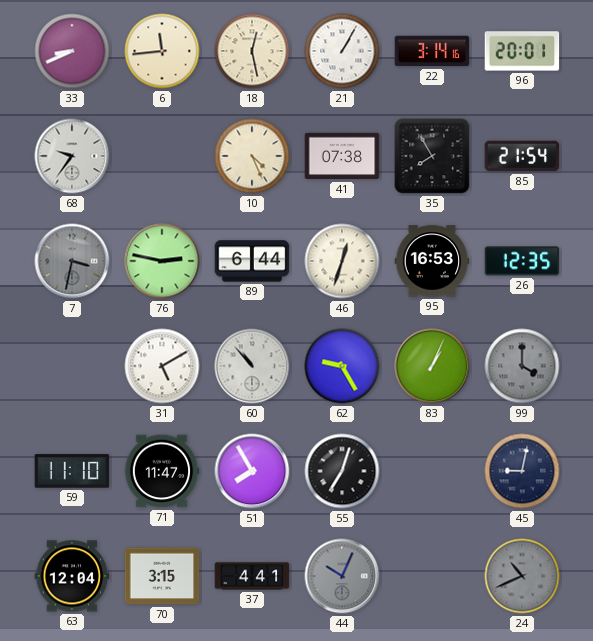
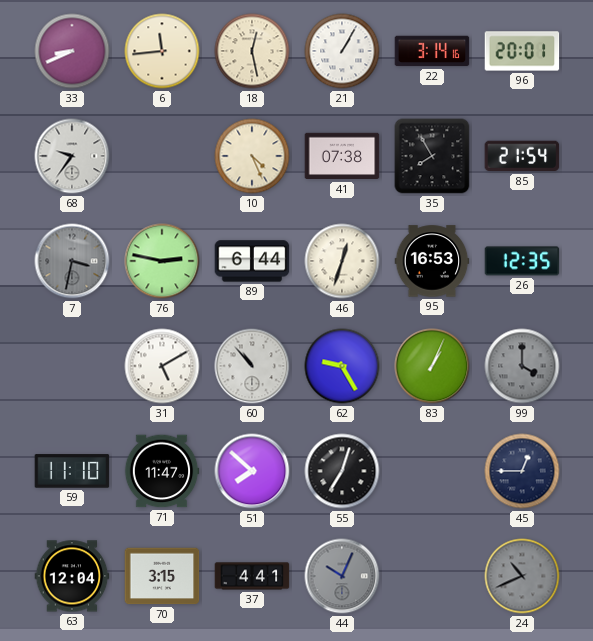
51: 7:55 -> 7:52 (252, 471)
45: 9:02 -> 12:45 (522, 471)
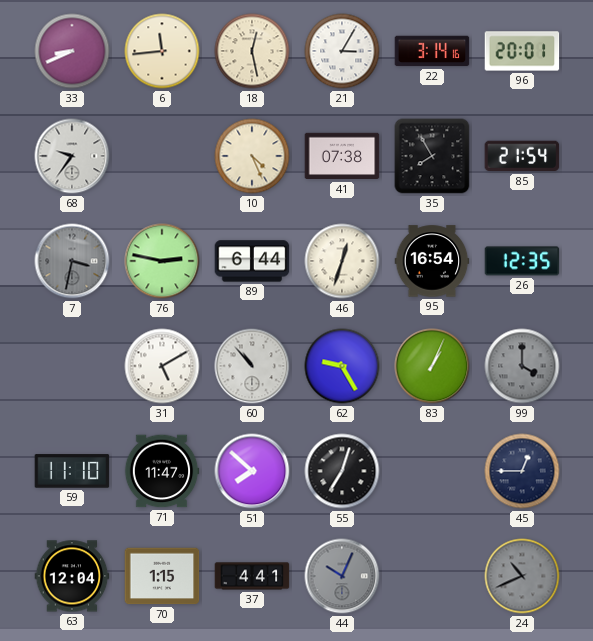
21: 1:05 -> 3:05 (342, 51)
95: 16:53 -> 16:54 (432, 261)
70: 3:15 -> 1:15 (162, 576)
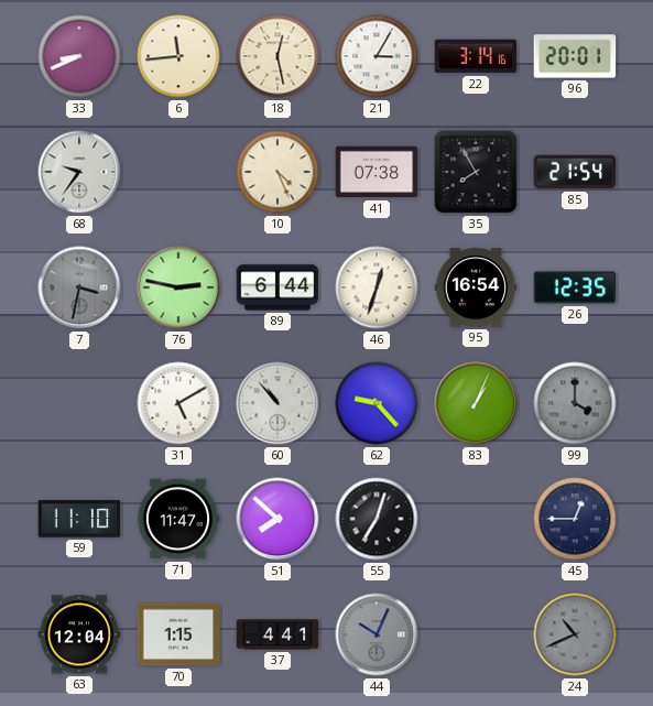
62: 9:25 -> 9:23 (377, 403)
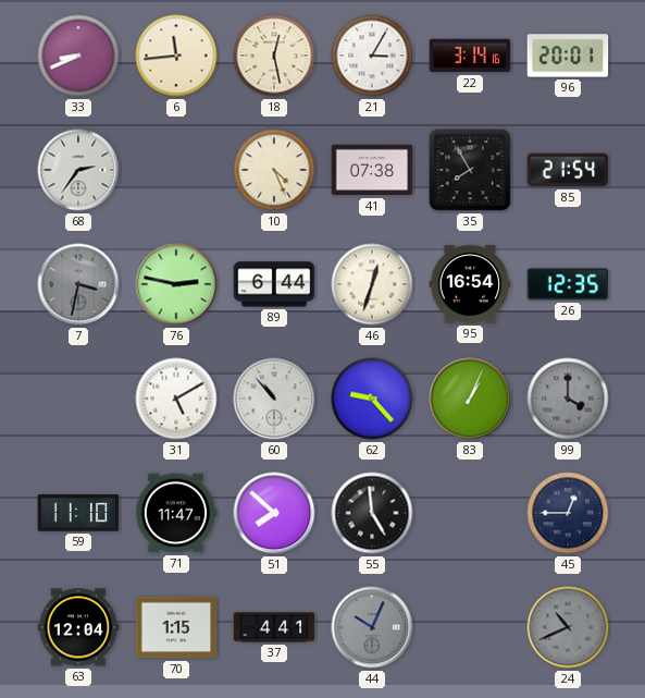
68: 9:36 -> 2:36 (78, 170)
55: 7:03 -> 4:59 (372, 513)
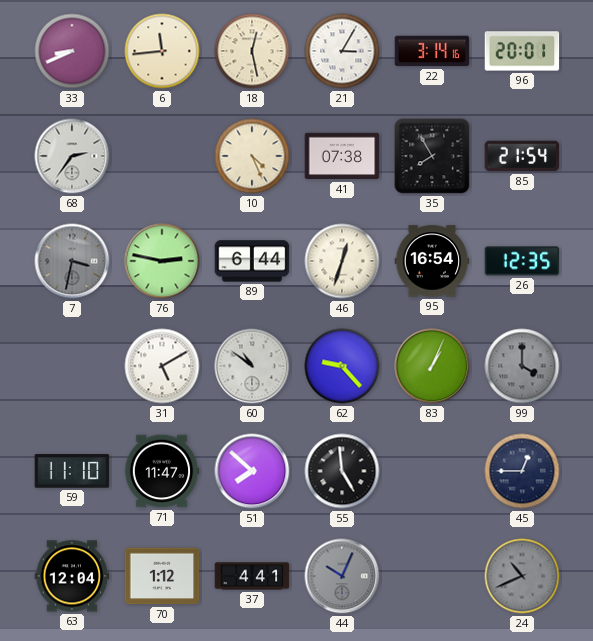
60: 10:53 -> 10:51 (252, 366)
70: 1:15 -> 1:12 (162, 576)
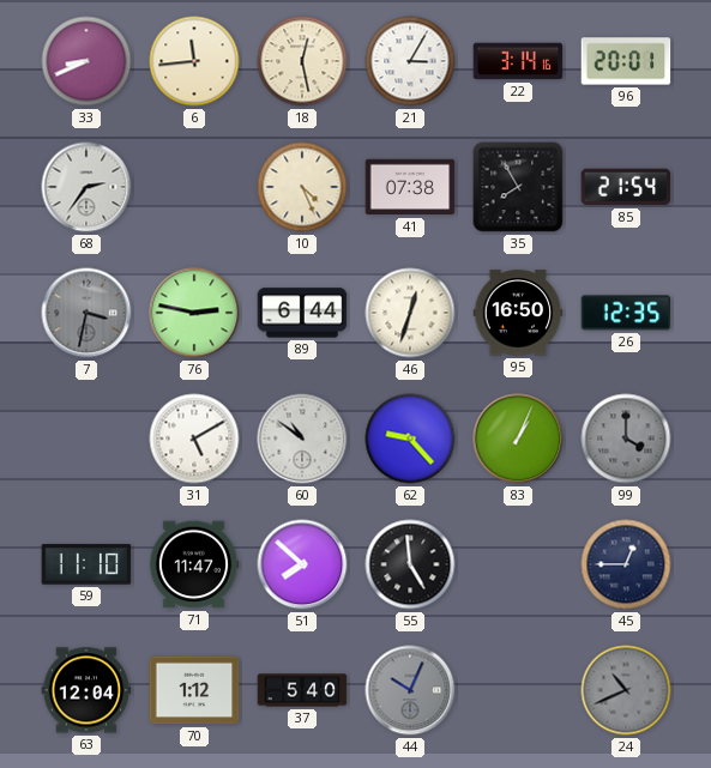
95: 16:54 -> 16:50 (518, 313)
37: 4:41 -> 5:40 (302, 690)
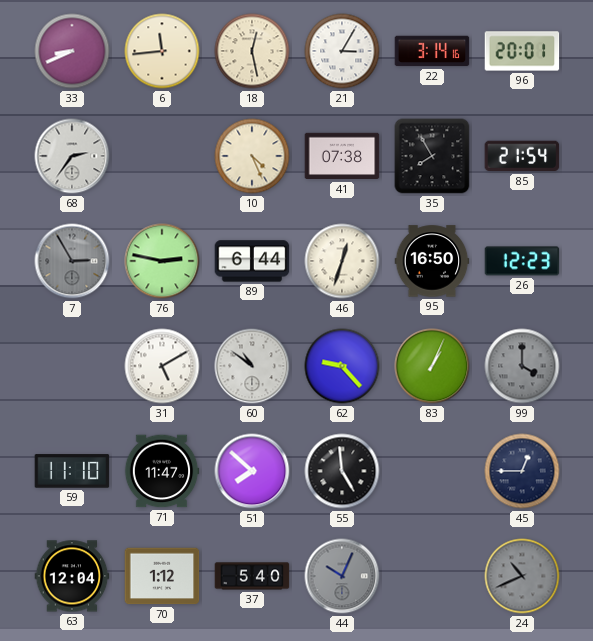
7: 3:32 -> 2:55 (72, 261)
26: 12:35 -> 12:23 (522, 261)
